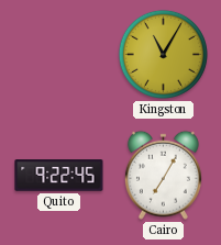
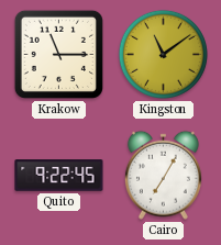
Krakow: none -> 11:15 (58, 54)
Kingston: 11:05 -> 11:09 (163, 54)
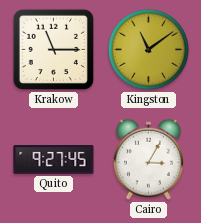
Quito: 9:22 -> 9:27 (54, 160)
Cairo: 7:05 -> 3:05 (148, 159)
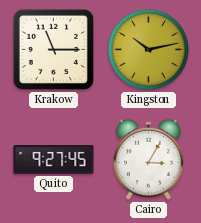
Kingston: 11:09 -> 10:13 (148, 49)
